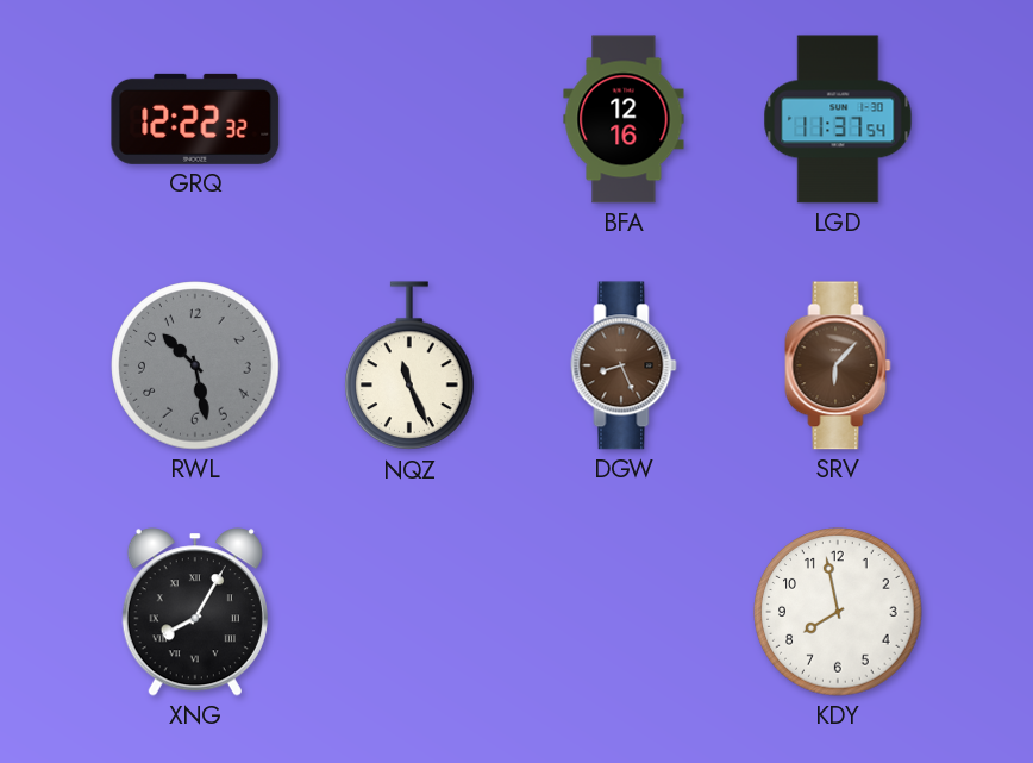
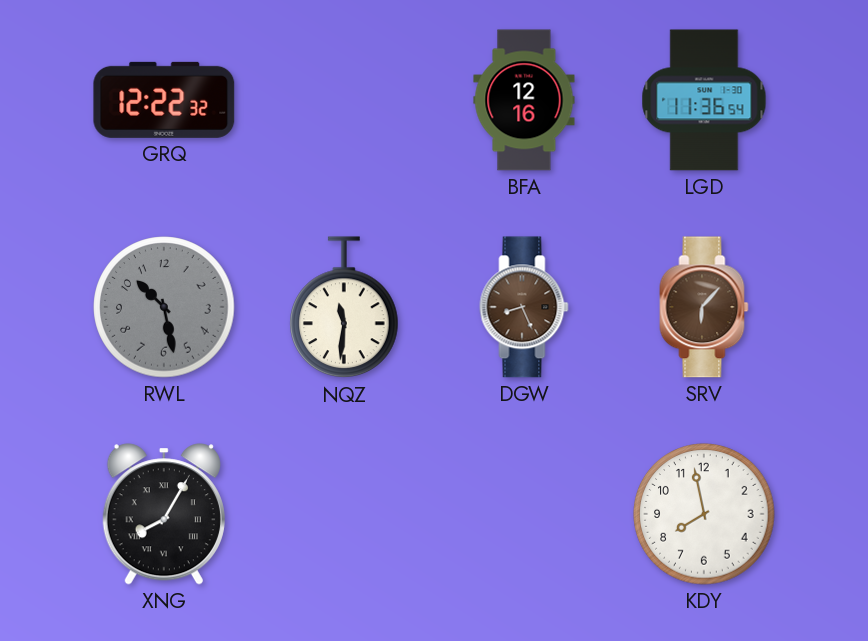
LGD: 11:37 -> 11:36 (704, 100)
NQZ: 11:26 -> 11:31 (344, 308)
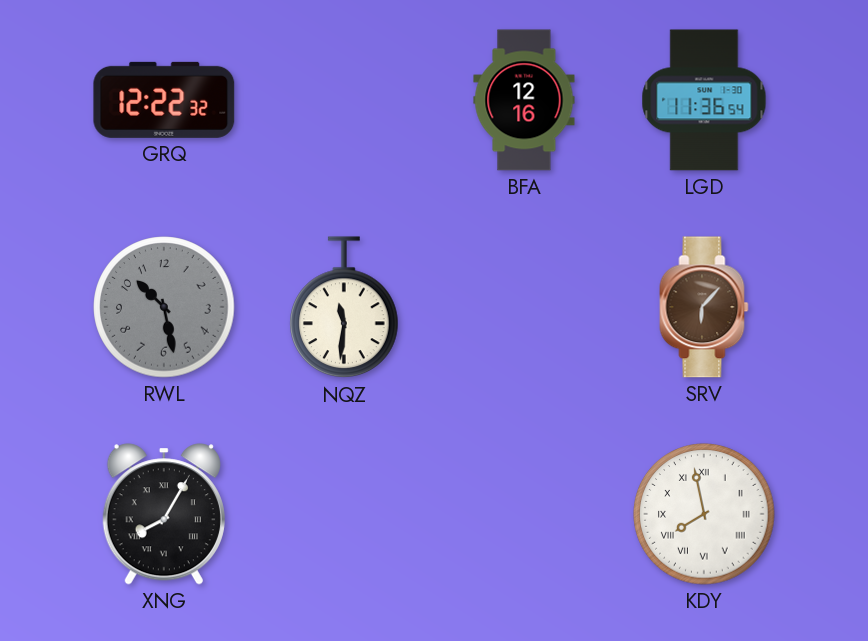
DGW: 8:26 -> none (524, 307)
KDY numerals: Arabic -> Roman (704, 514)
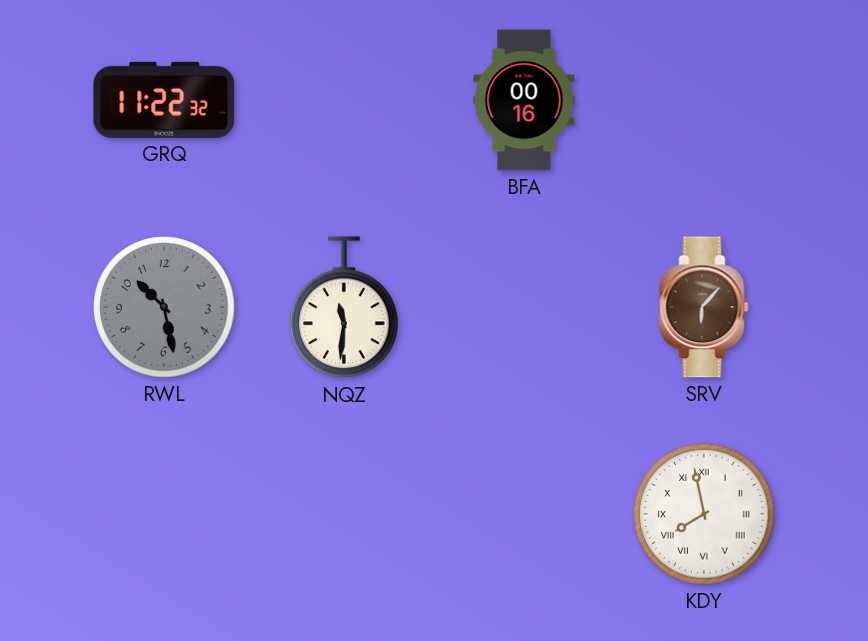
GRQ: 12:22 -> 11:22 (164, 100)
BFA: 12:16 -> 00:16 (524, 100)
LGD: 11:36 -> none (704, 100)
XNG: 8:05 -> none (164, 514)
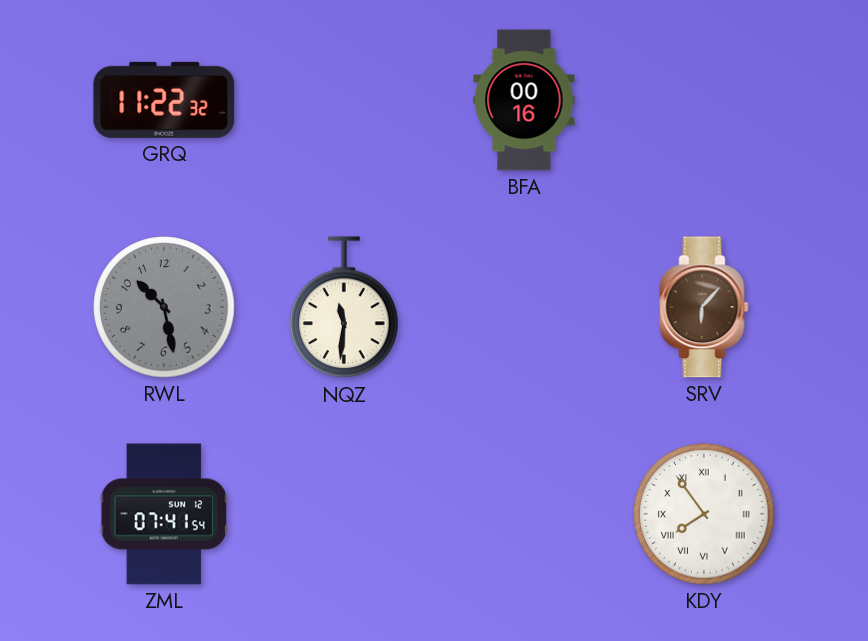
ZML: none -> 07:41 (163, 514)
KDY: 7:58 -> 7:54 (704, 514)
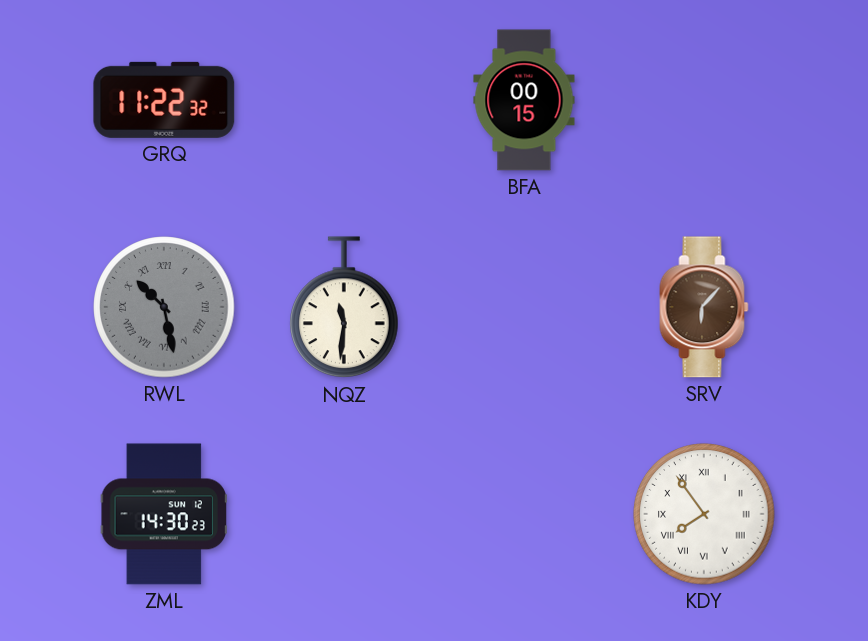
BFA: 00:16 -> 00:15 (524, 100)
RWL numerals: Arabic -> Roman (164, 307)
ZML: 07:41 -> 14:30 (163, 514)
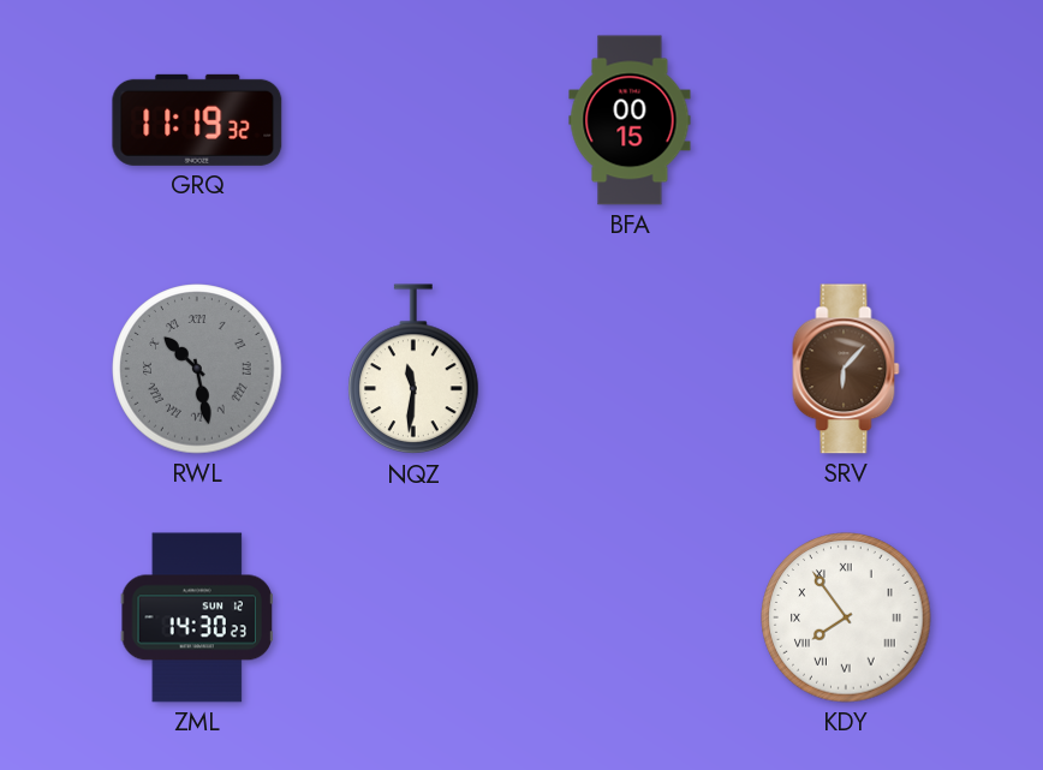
GRQ: 11:22 -> 11:19 (197, 120)
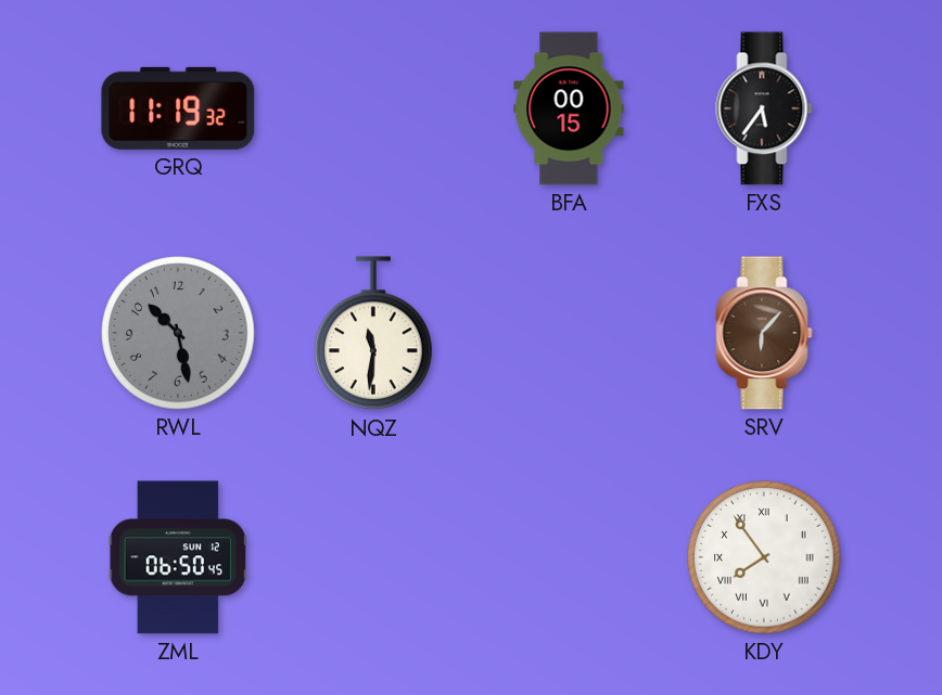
FXS: none -> 5:36 (764, 108)
RWL numerals: Roman -> Arabic (178, 333)
ZML: 14:30 -> 06:50 (177, 557)
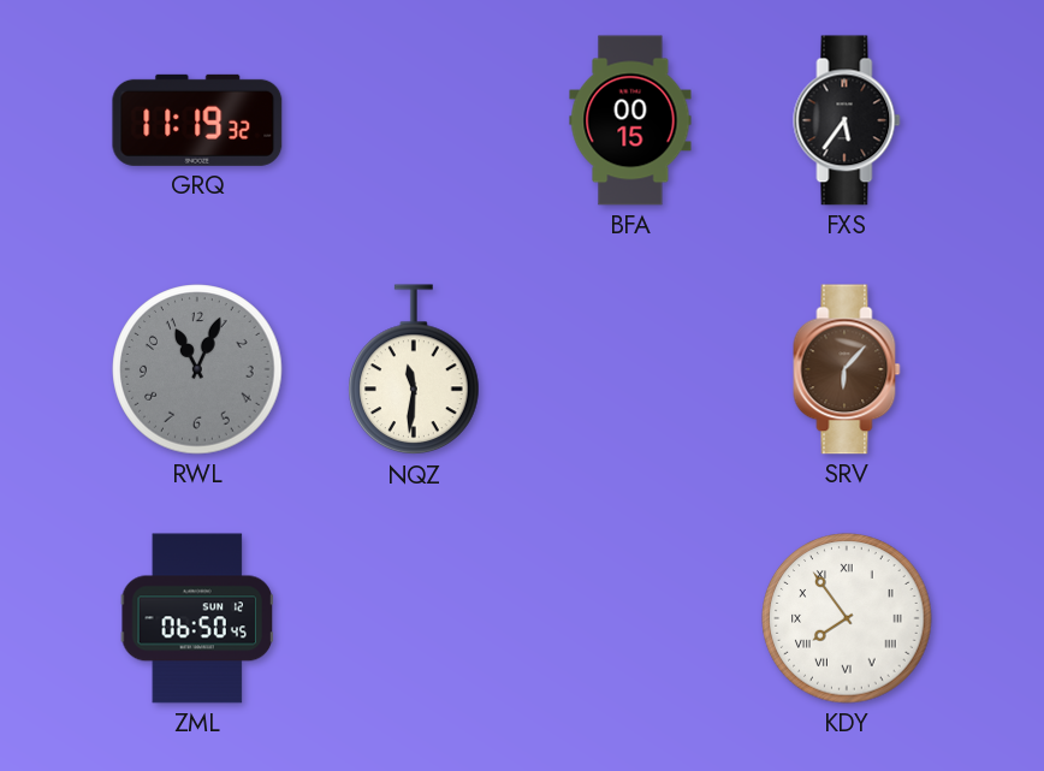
RWL: 10:28 -> 11:04 (197, 369)
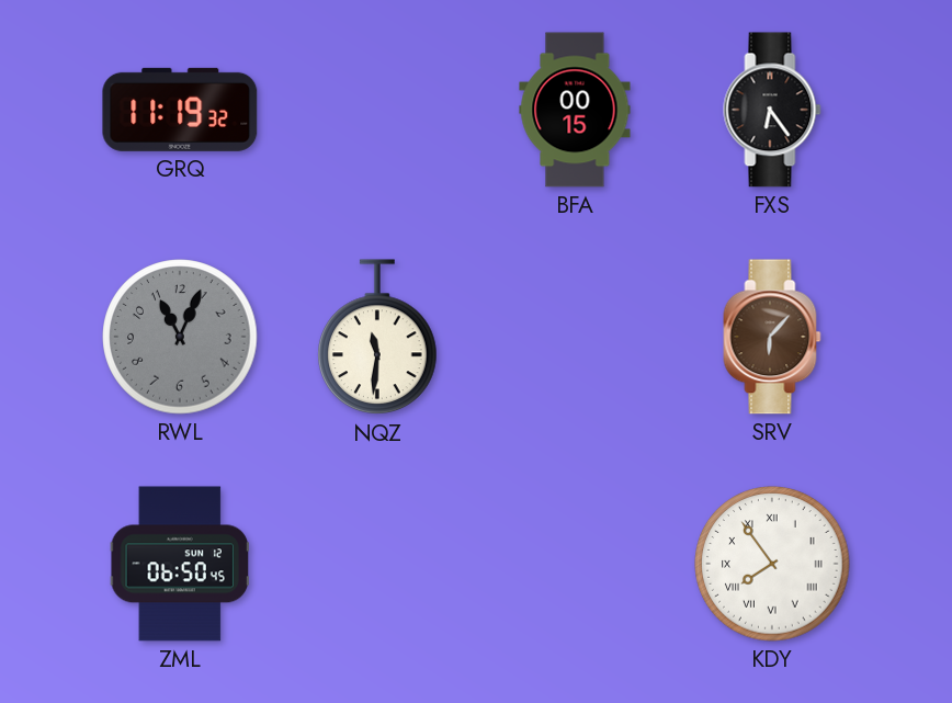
FXS: 5:36 -> 6:24 (772, 110)
